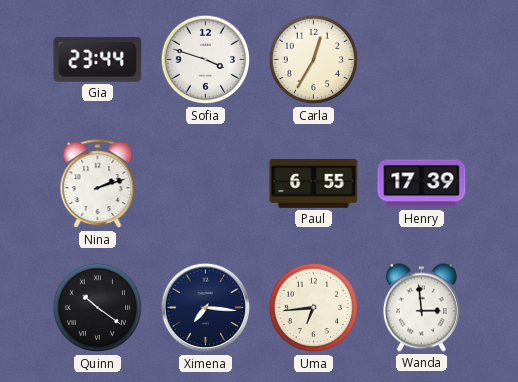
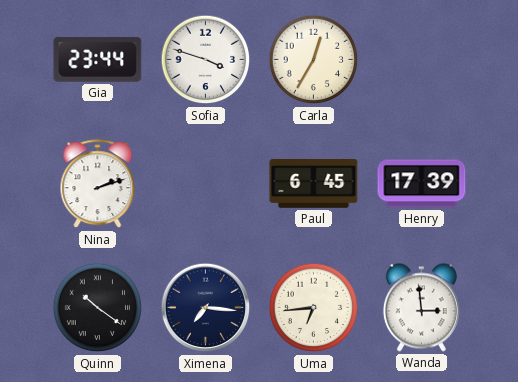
Paul: 6:55 -> 6:45 (314, 184)
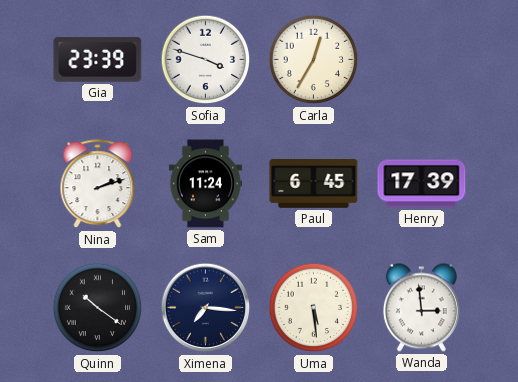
Gia: 23:44 -> 23:39 (98, 59)
Sam: none -> 11:24 (205, 184)
Uma: 6:44 -> 5:29 (314, 308)
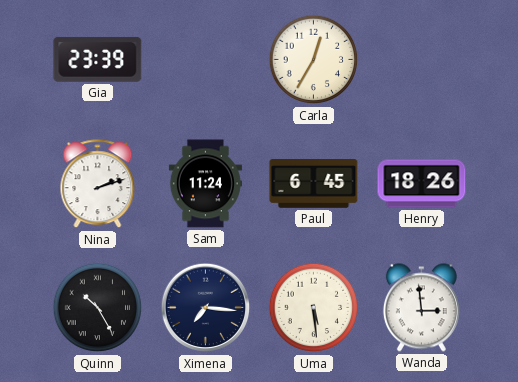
Sofia: 3:48 -> none (206, 60)
Henry: 17:39 -> 18:26 (422, 184)
Quinn: 10:21 -> 10:25 (98, 308)
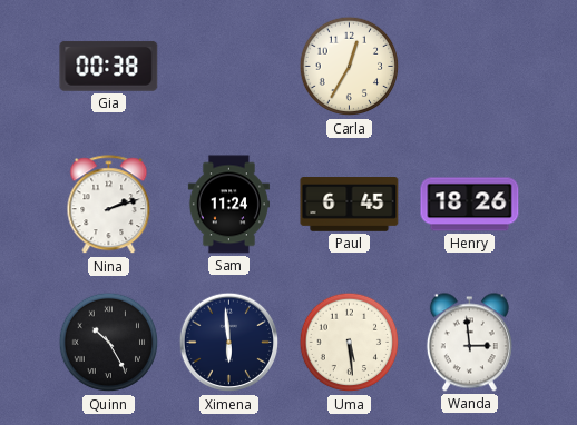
Gia: 23:39 -> 00:38 (109, 66)
Ximena: 7:16 -> 5:59 (229, 343)
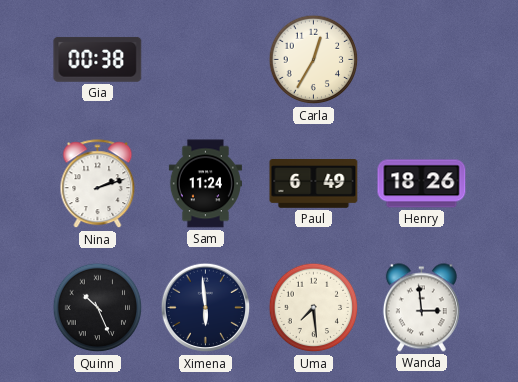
Paul: 6:45 -> 6:49 (314, 184)
Quinn: 10:25 -> 10:26 (98, 308)
Uma: 5:29 -> 7:29 (314, 308)
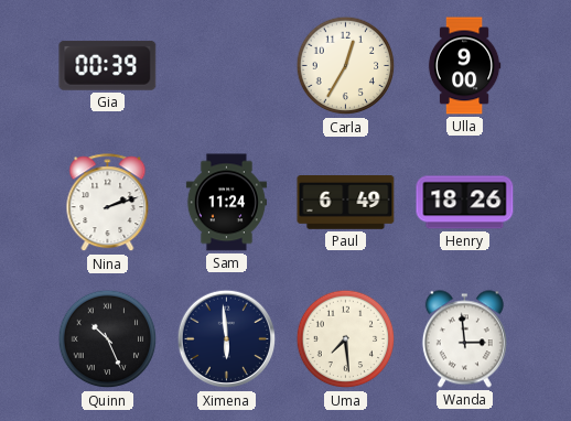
Gia: 00:38 -> 00:39 (108, 65)
Ulla: none -> 9:00 (464, 66)
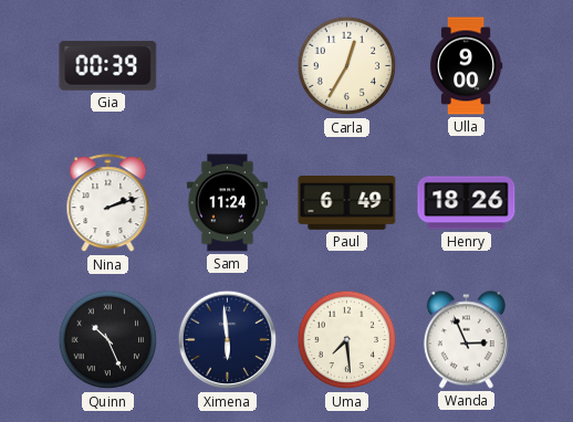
Wanda: 2:59 -> 2:56 (466, 340)
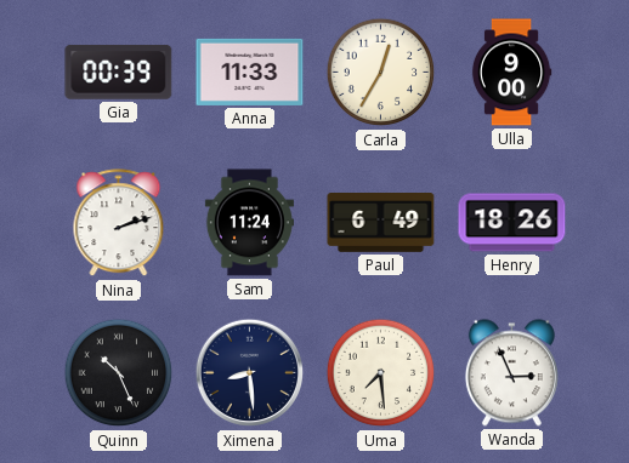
Anna: none -> 11:33 (250, 72)
Ximena: 5:59 -> 8:29 (250, 373)
